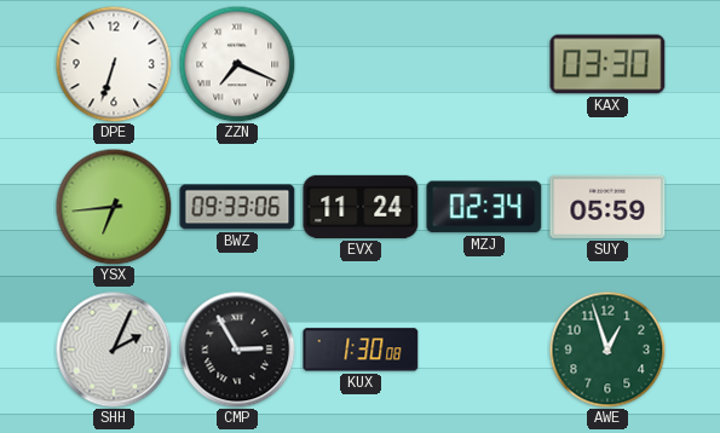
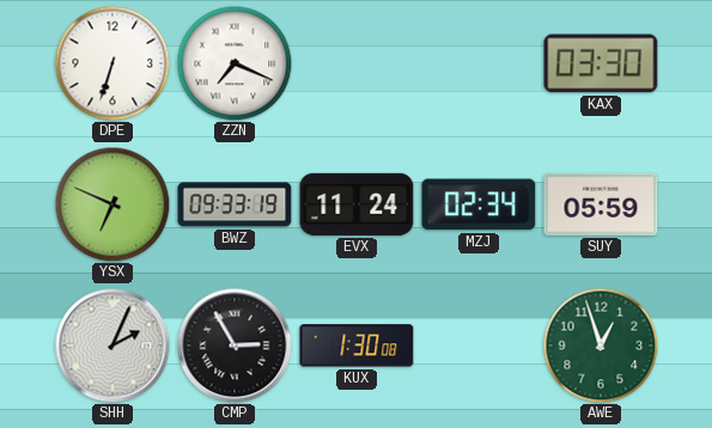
YSX: 6:44 -> 6:49 (112, 204)
BWZ: 09:33:06 -> 09:33:19 (235, 204)
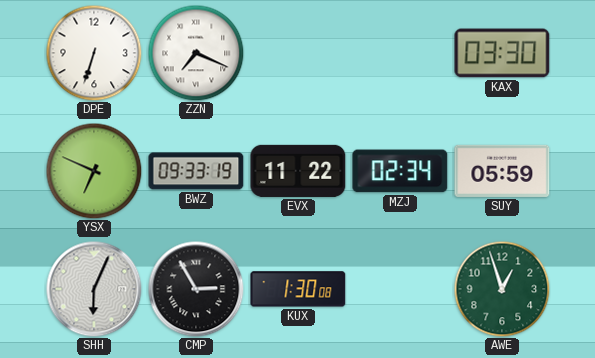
EVX: 11:24 -> 11:22 (298, 171)
SHH: 2:04 -> 6:04 (94, 289)
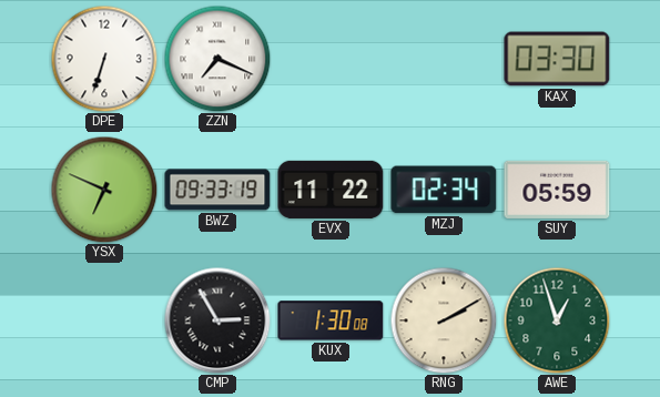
SHH: 6:04 -> none (94, 289)
RNG: none -> 2:10 (444, 320)
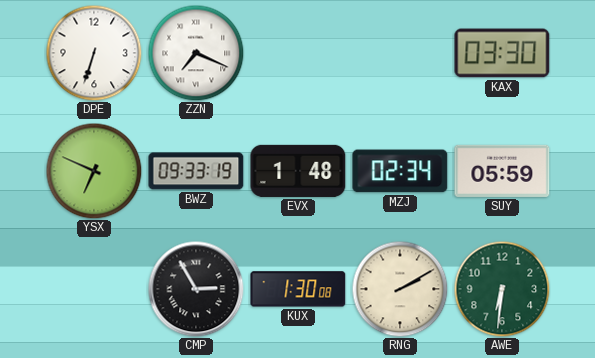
EVX: 11:22 -> 1:48 (298, 171)
AWE: 12:57 -> 6:31 (502, 289)
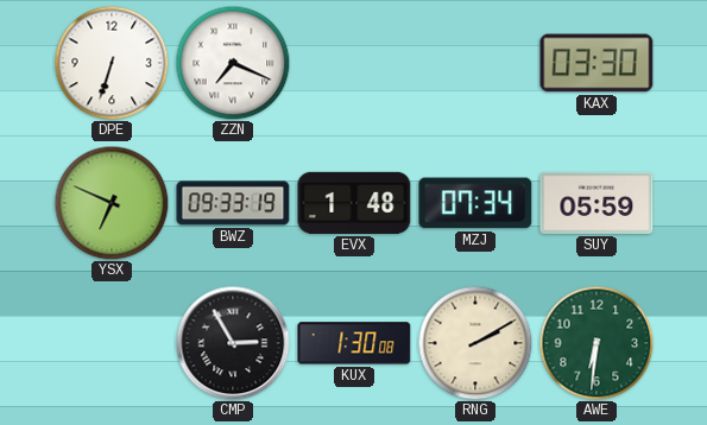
MZJ: 02:34 -> 07:34 (475, 203)
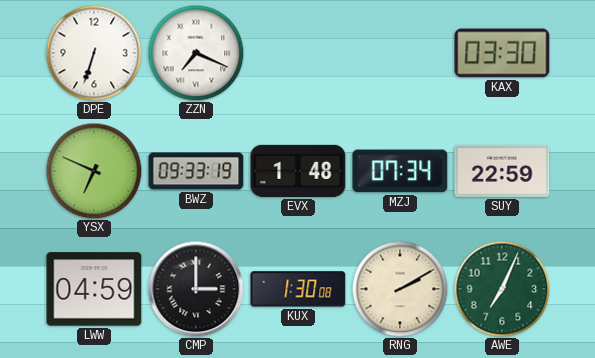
SUY: 05:59 -> 22:59 (502, 171)
LWW: none -> 04:59 (94, 289)
CMP: 2:55 -> 3:00 (196, 289)
AWE: 6:31 -> 7:04 (502, 289)
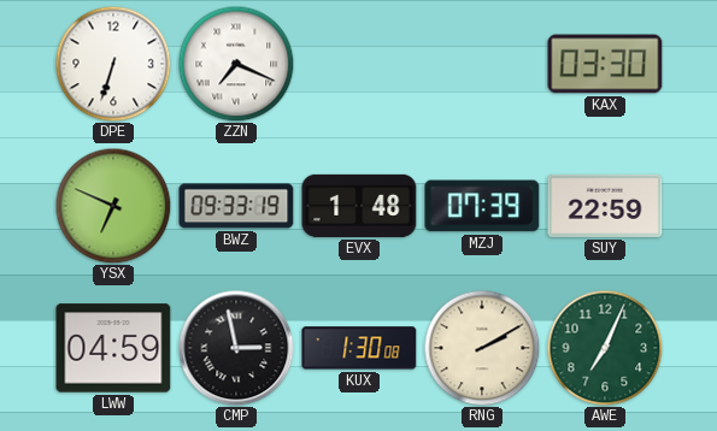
MZJ: 07:34 -> 07:39 (482, 206)
CMP: 3:00 -> 2:58 (236, 348)
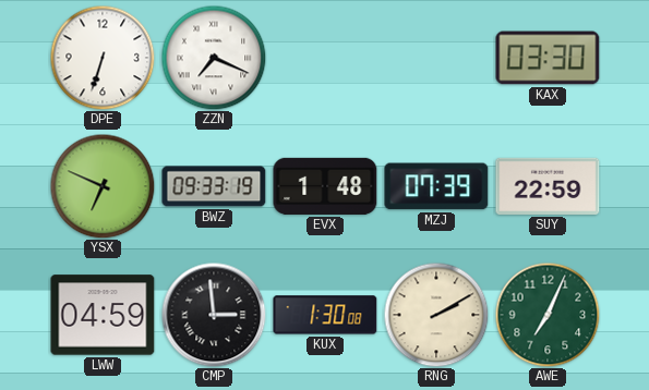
CMP: 2:58 -> 2:59 (214, 315)
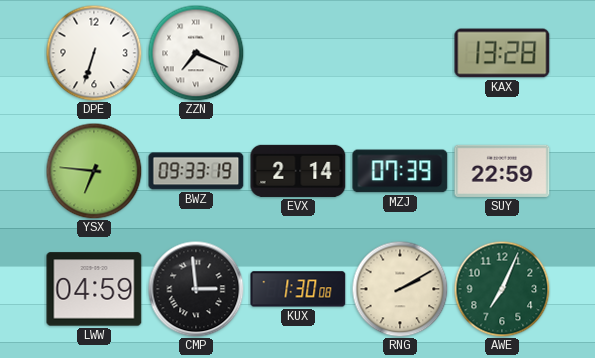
KAX: 03:30 -> 13:28 (502, 53)
YSX: 6:49 -> 6:46 (94, 171)
EVX: 1:48 -> 2:14 (298, 171)
